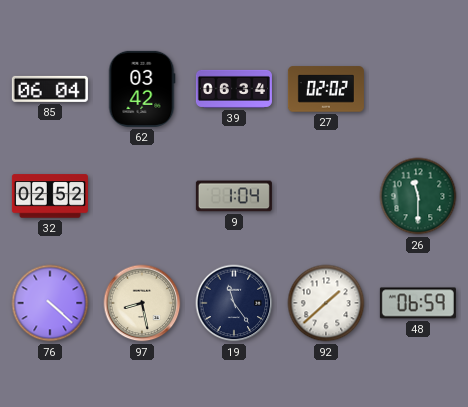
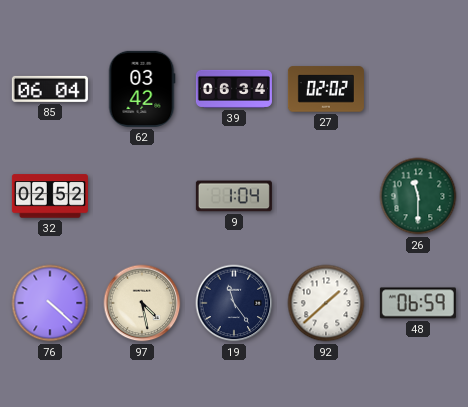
97: 8:28 -> 4:28 (142, 303)
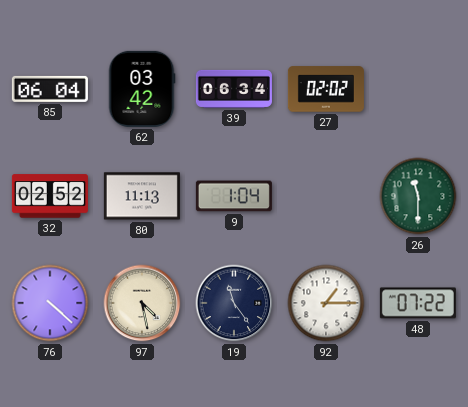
80: none -> 11:13 (142, 196)
92: 1:38 -> 1:15 (326, 303)
48: 06:59 -> 07:22 (418, 303)
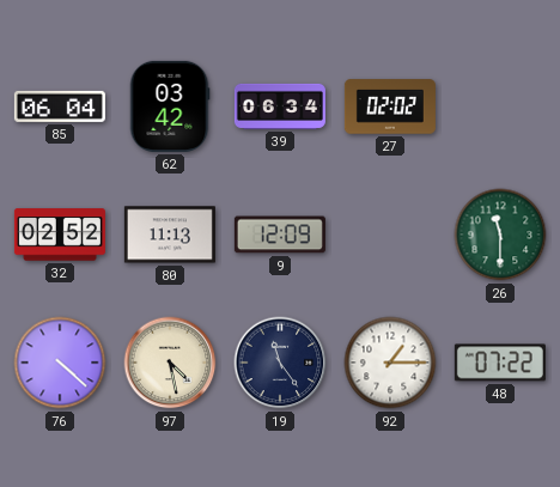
9: 1:04 -> 12:09 (280, 235)
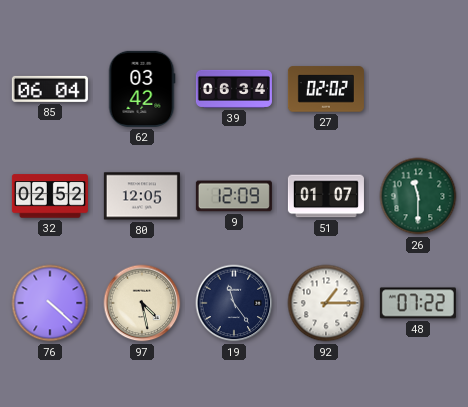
80: 11:13 -> 12:05 (142, 196)
51: none -> 01:07 (326, 196)
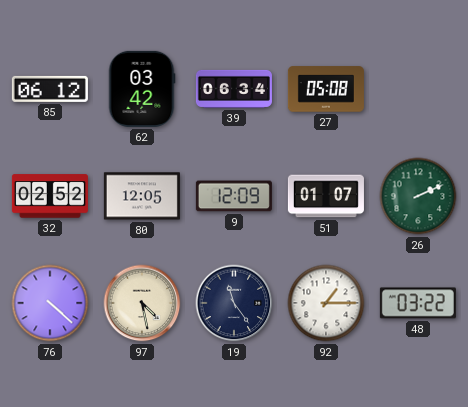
85: 06:04 -> 06:12 (50, 89)
27: 02:02 -> 05:08 (326, 89)
26: 11:30 -> 2:11 (418, 196)
48: 07:22 -> 03:22 (418, 303)
